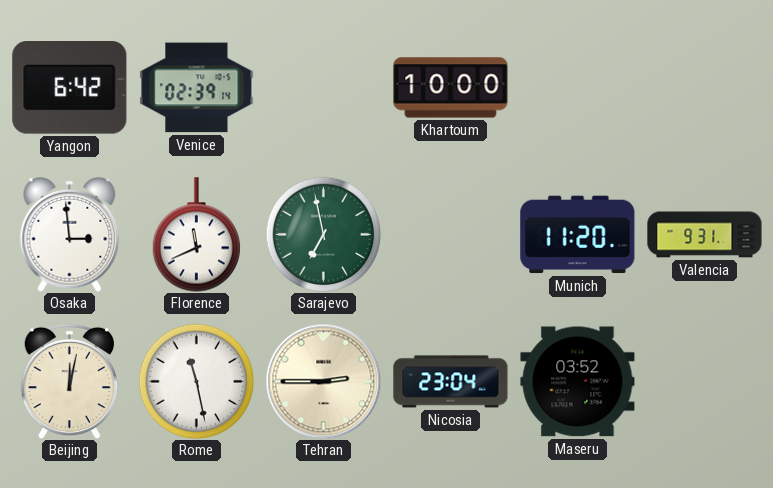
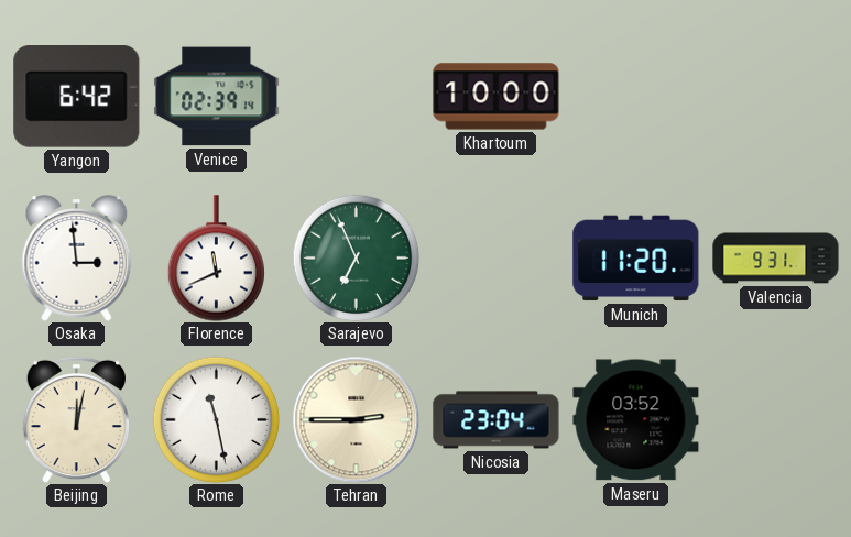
Sarajevo: 6:58 -> 6:56 (356, 257)
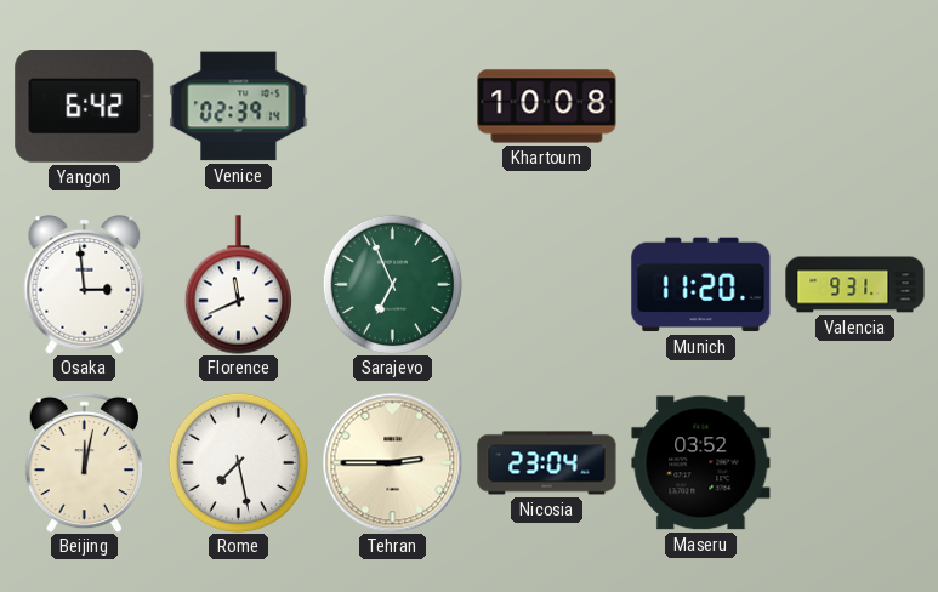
Khartoum: 10:00 -> 10:08 (547, 107)
Rome: 11:28 -> 7:28 (238, 462)
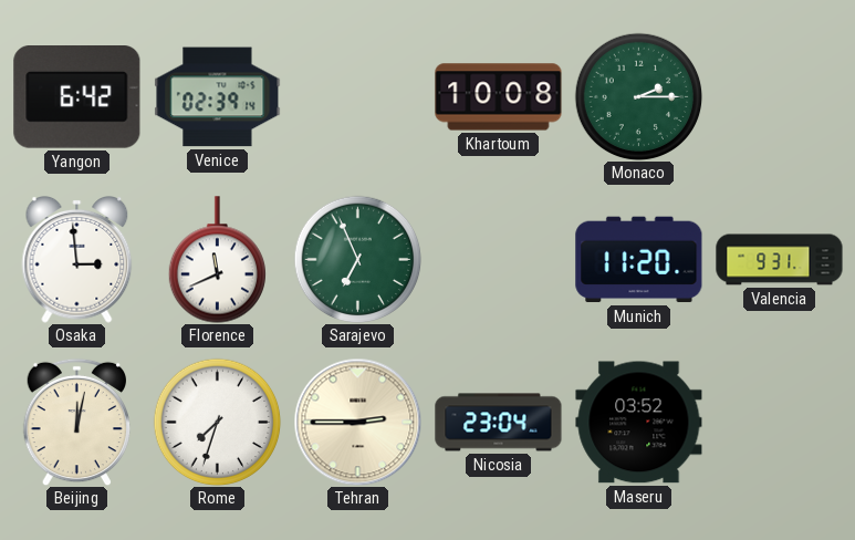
Monaco: none -> 2:15 (638, 96)
Rome: 7:28 -> 7:33 (217, 422)
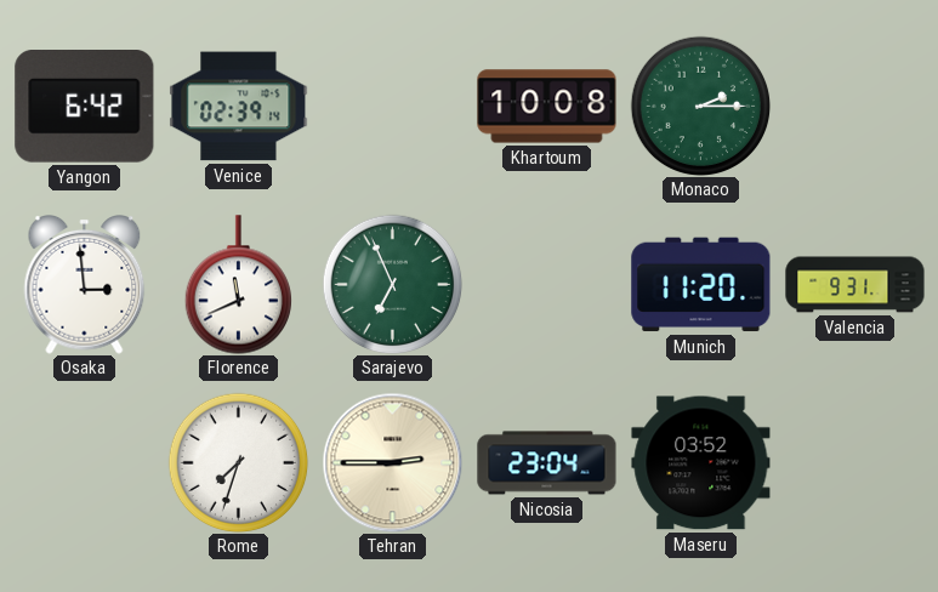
Beijing: 12:02 -> none (76, 422)
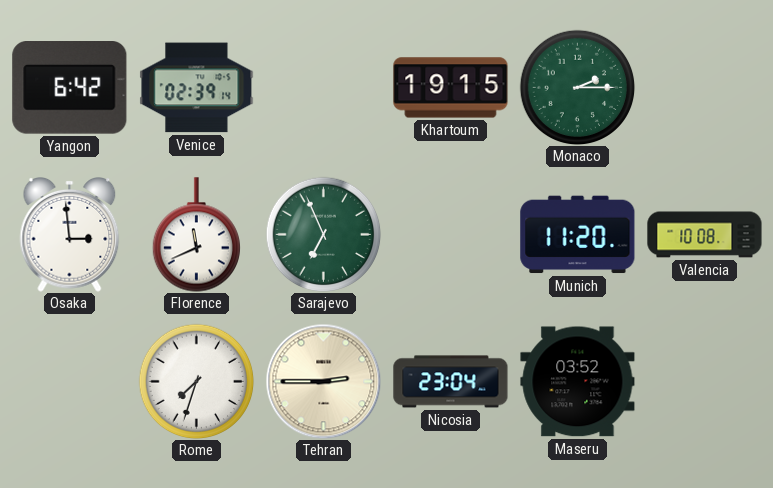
Khartoum: 10:08 -> 19:15 (451, 88)
Valencia: 9:31 -> 10:08 (705, 235)
